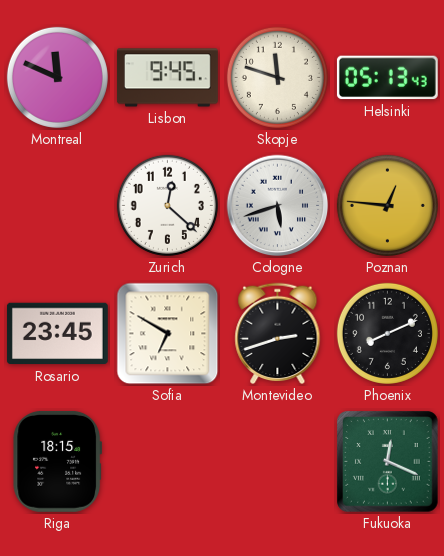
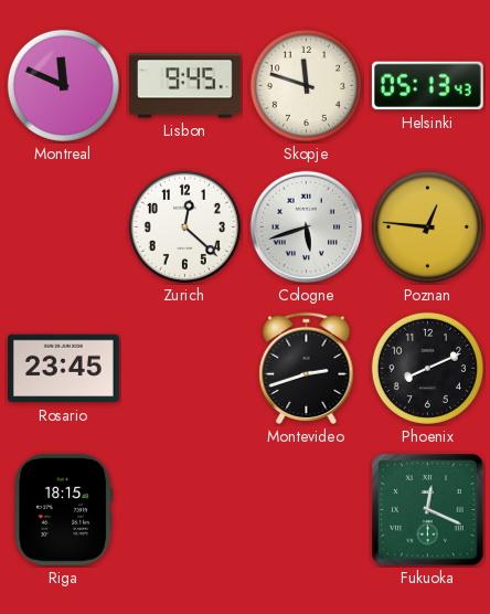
Sofia: 6:50 -> none (168, 334)
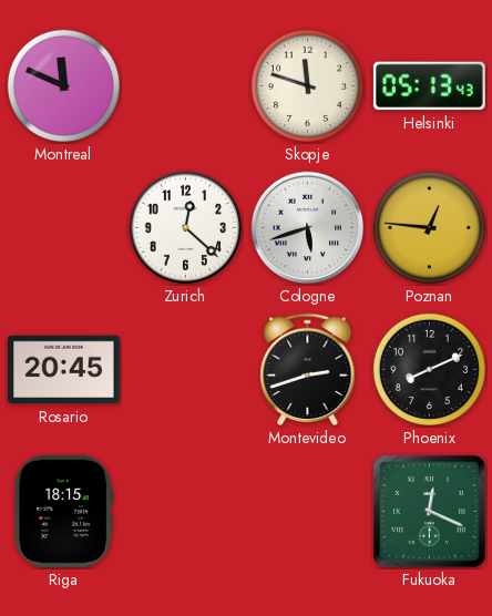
Lisbon: 9:45 -> none (184, 86)
Rosario: 23:45 -> 20:45 (63, 370)
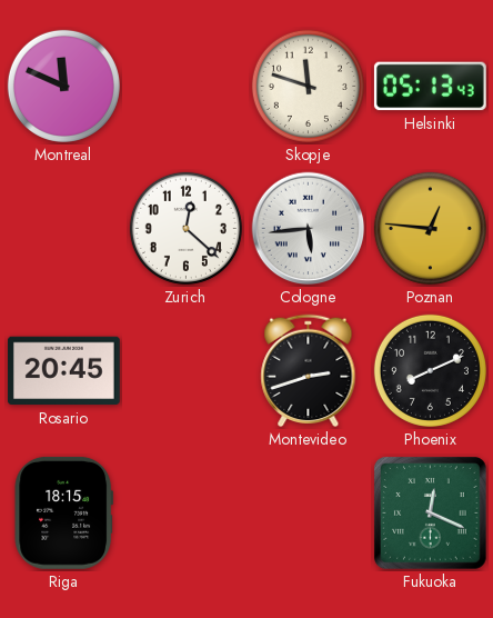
Cologne: 5:42 -> 5:44 (309, 229)
